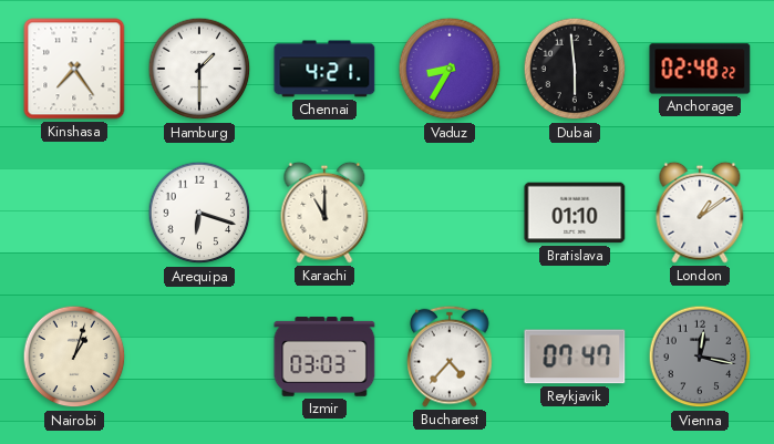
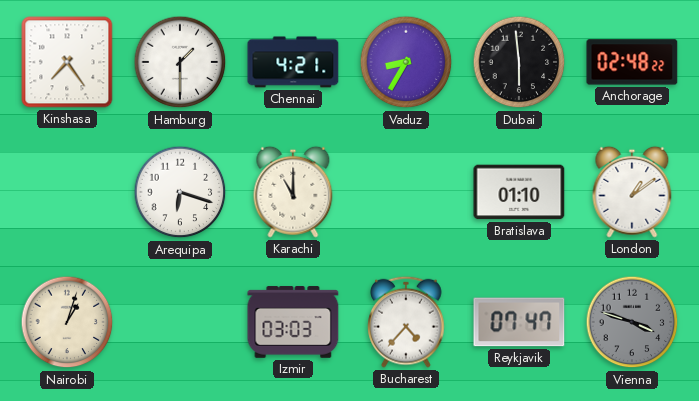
Vienna: 12:17 -> 3:48 (632, 322)
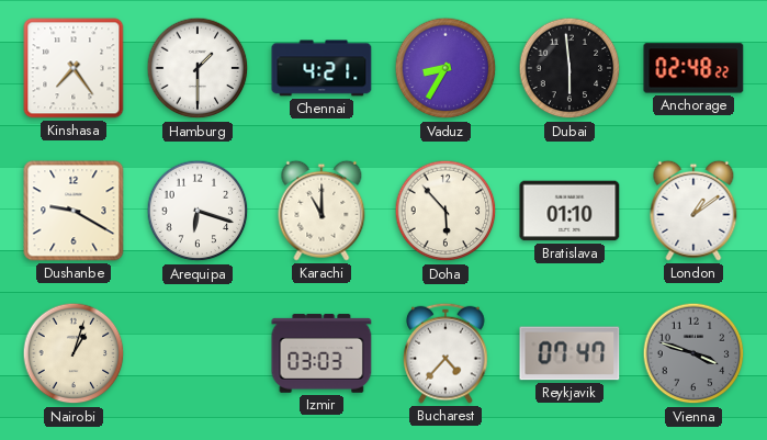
Dushanbe: none -> 9:20 (74, 211)
Doha: none -> 5:53 (445, 211)
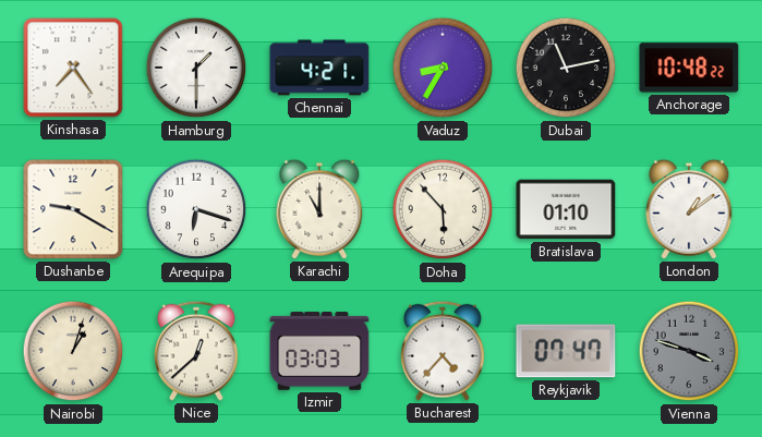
Dubai: 5:59 -> 11:13 (566, 68)
Anchorage: 02:48 -> 10:48 (689, 68)
Nice: none -> 12:38 (196, 351)
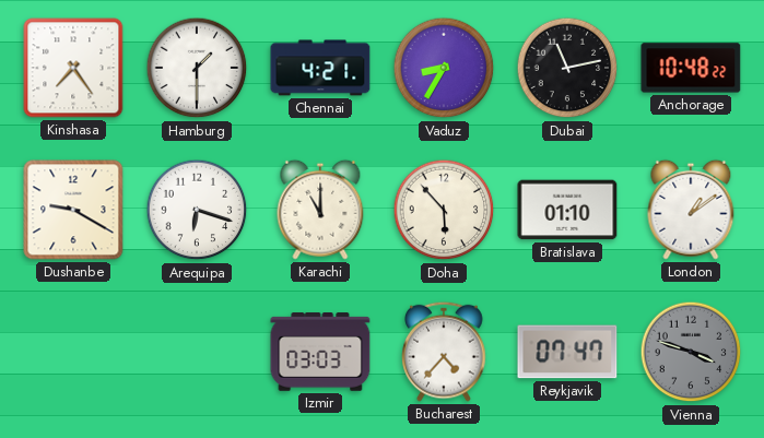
Nairobi: 1:03 -> none (73, 351)
Nice: 12:38 -> none (196, 351)
